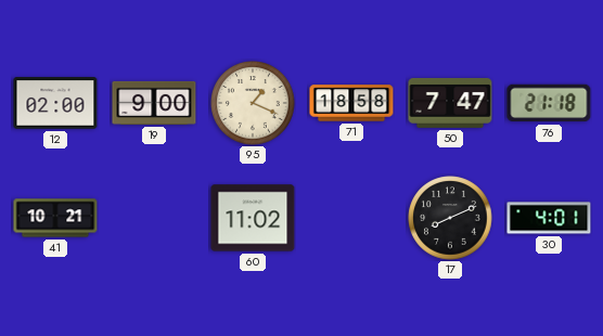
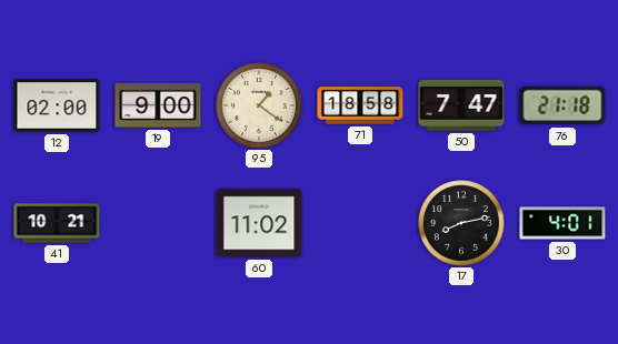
95: 1:19 -> 1:21 (259, 105)
17: 8:11 -> 8:13 (461, 223)
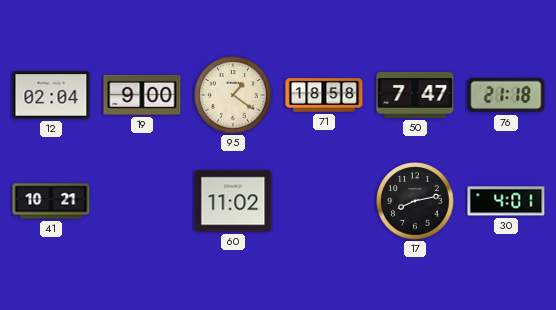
12: 02:00 -> 02:04 (51, 95)
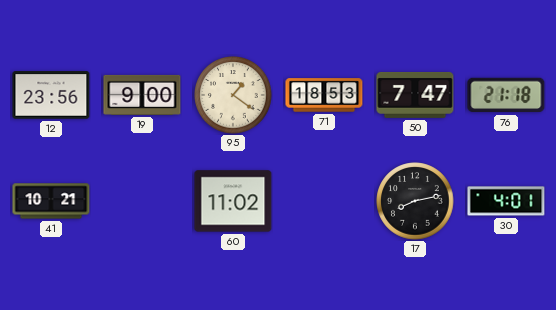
12: 02:04 -> 23:56 (51, 95)
71: 18:58 -> 18:53 (324, 95)
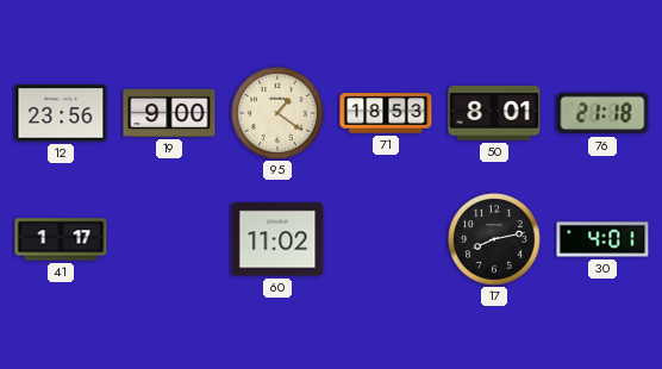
50: 7:47 -> 8:01 (494, 113)
41: 10:21 -> 1:17 (61, 239)
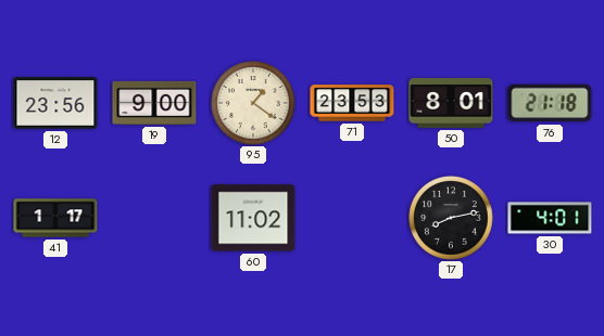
71: 18:53 -> 23:53 (352, 103)
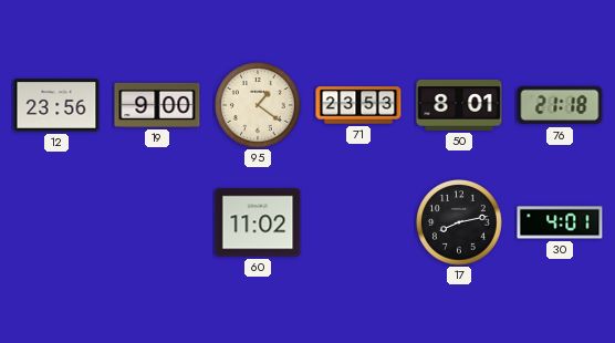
41: 1:17 -> none (55, 218)
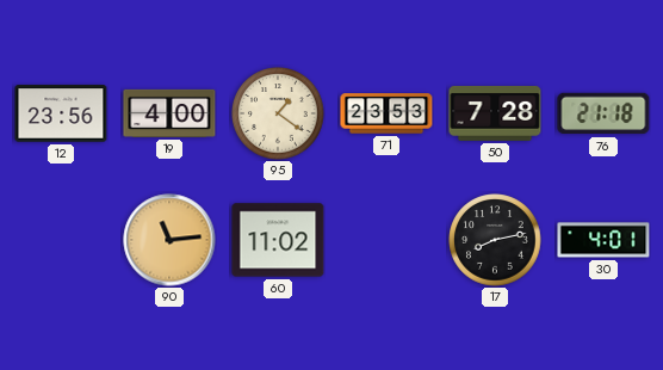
19: 9:00 -> 4:00 (169, 113)
50: 8:01 -> 7:28 (495, 113)
90: none -> 11:14 (169, 240)
